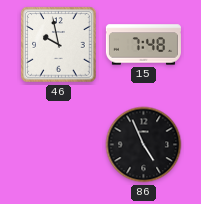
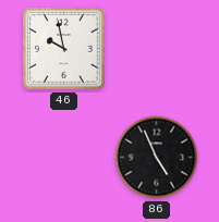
15: 7:48 -> none (143, 45)
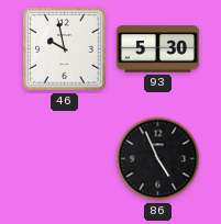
93: none -> 5:30 (157, 49)
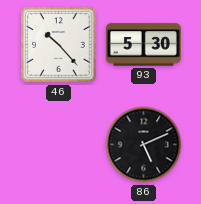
46: 9:58 -> 10:23 (59, 45)
86: 4:56 -> 5:11 (144, 145)
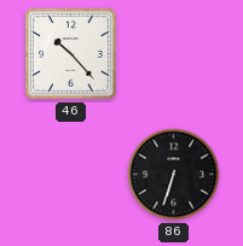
93: 5:30 -> none (143, 45)
86: 5:11 -> 6:33 (174, 175)
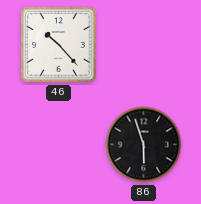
86: 6:33 -> 5:57 (144, 145)
